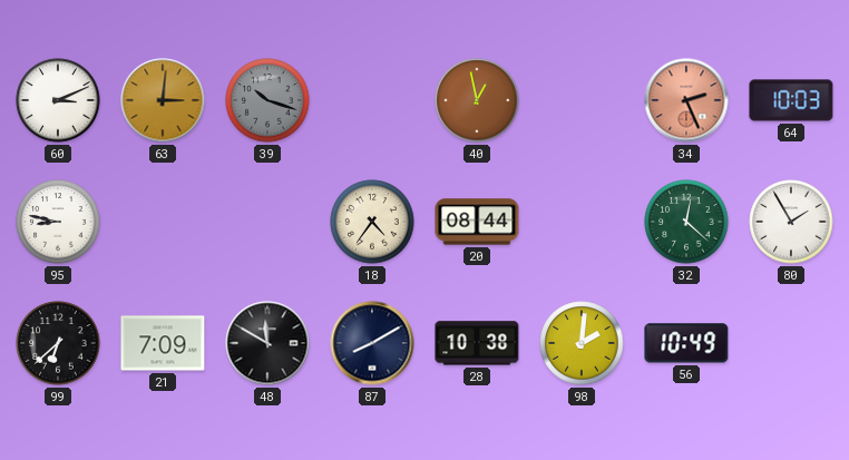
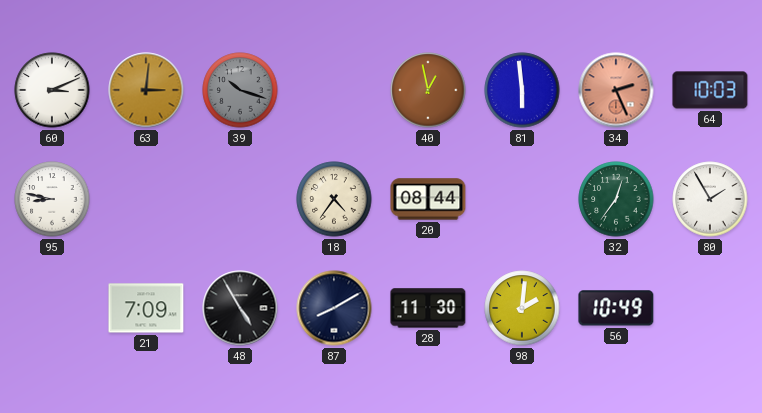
81: none -> 5:59 (522, 90)
32: 12:22 -> 12:36 (616, 199)
99: 6:38 -> none (58, 343)
48: 11:50 -> 4:55 (240, 308)
28: 10:38 -> 11:30 (428, 308)
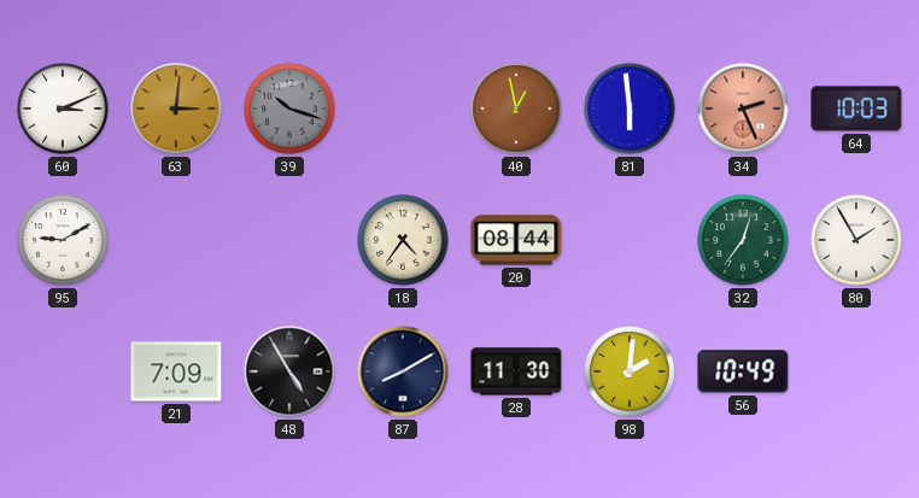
95: 8:47 -> 9:10 (63, 240)
